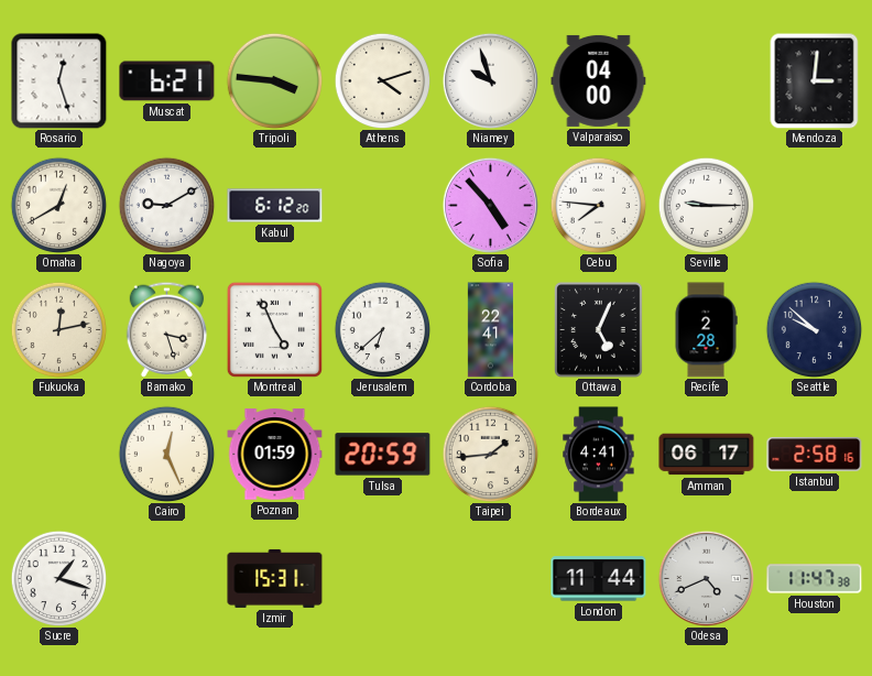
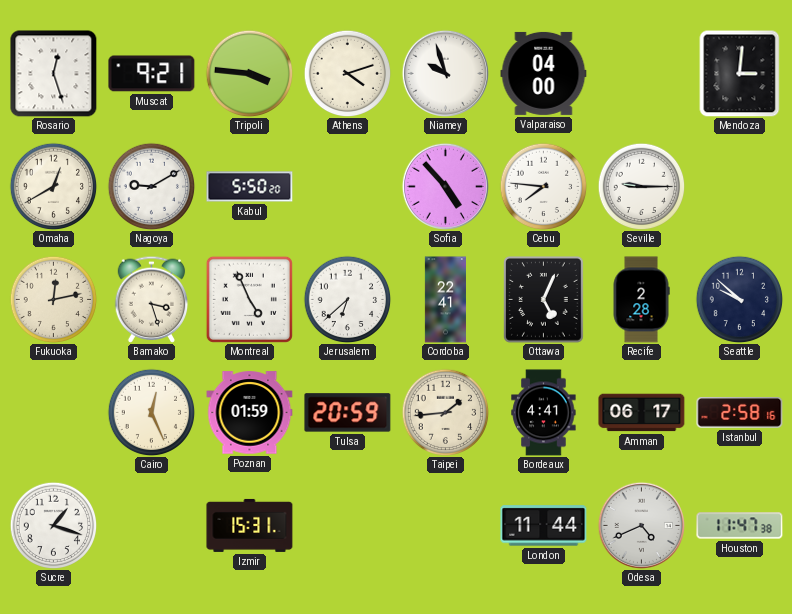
Muscat: 6:21 -> 9:21 (152, 74)
Kabul: 6:12 -> 5:50 (250, 187)
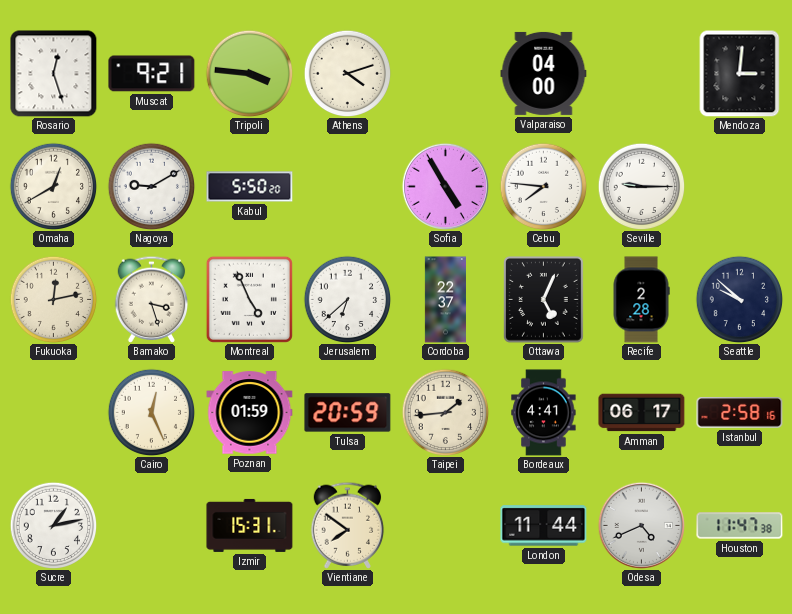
Niamey: 9:57 -> none (445, 73)
Sofia: 4:53 -> 4:55 (445, 186)
Cordoba: 22:41 -> 22:37 (445, 300)
Sucre: 1:18 -> 1:13 (53, 525)
Vientiane: none -> 7:51 (348, 525)
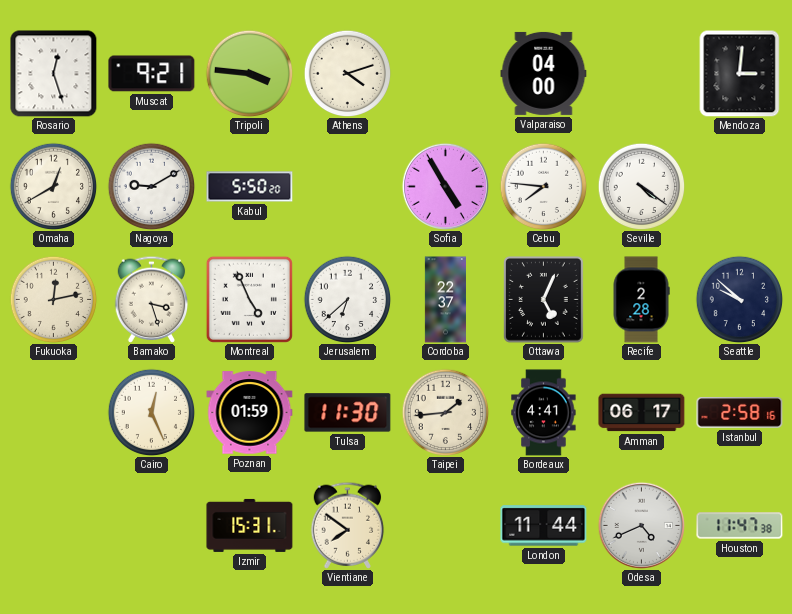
Seville: 9:15 -> 4:21 (641, 186)
Tulsa: 20:59 -> 11:30 (348, 413)
Sucre: 1:13 -> none (53, 525)
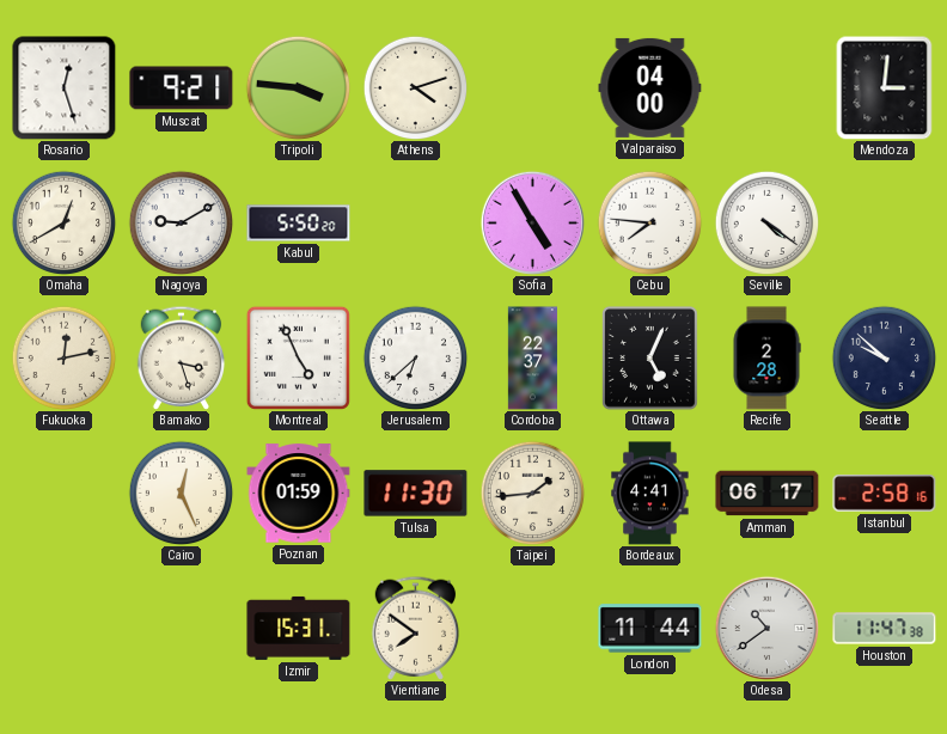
Odesa: 4:41 -> 10:39 (766, 628)
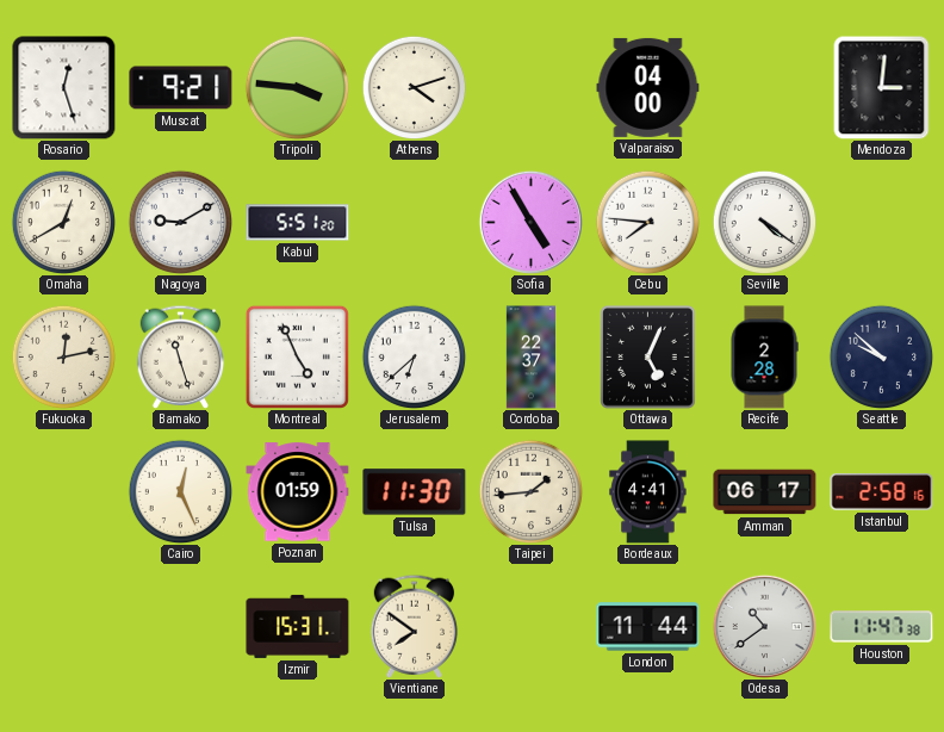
Kabul: 5:50 -> 5:51 (298, 223)
Bamako: 3:27 -> 11:27 (181, 356)
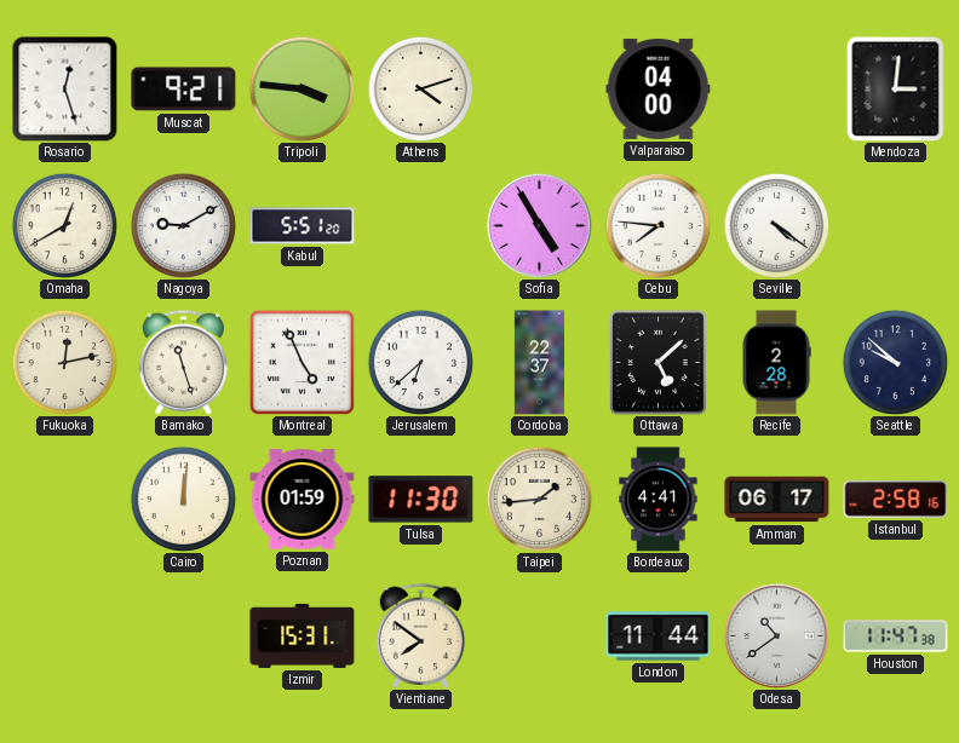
Ottawa: 5:04 -> 5:08 (659, 363)
Cairo: 12:26 -> 12:01 (183, 499)
